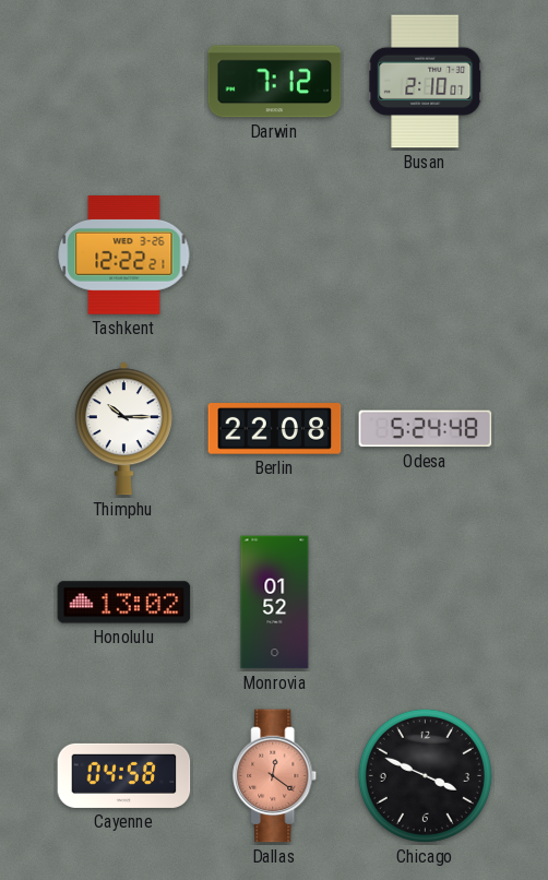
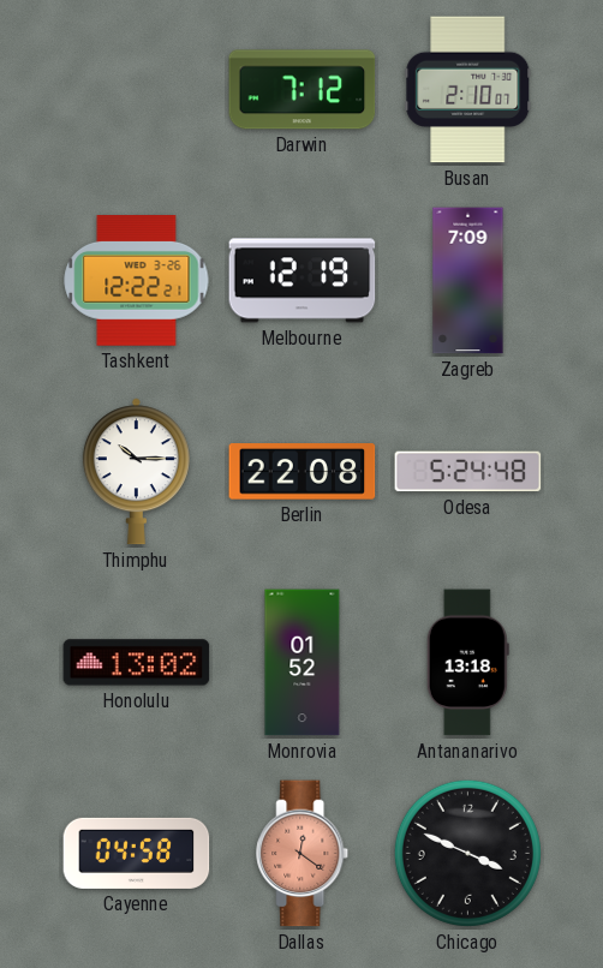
Melbourne: none -> 12:19 (303, 281)
Zagreb: none -> 7:09 (468, 281)
Antananarivo: none -> 13:18 (467, 663)
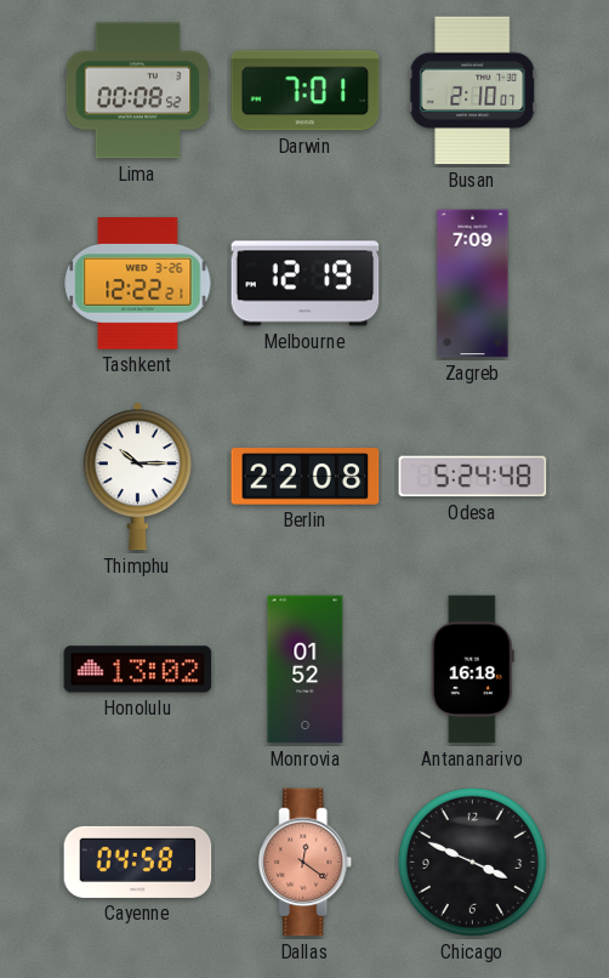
Lima: none -> 00:08 (138, 91)
Darwin: 7:12 -> 7:01 (306, 91)
Antananarivo: 13:18 -> 16:18 (472, 670)
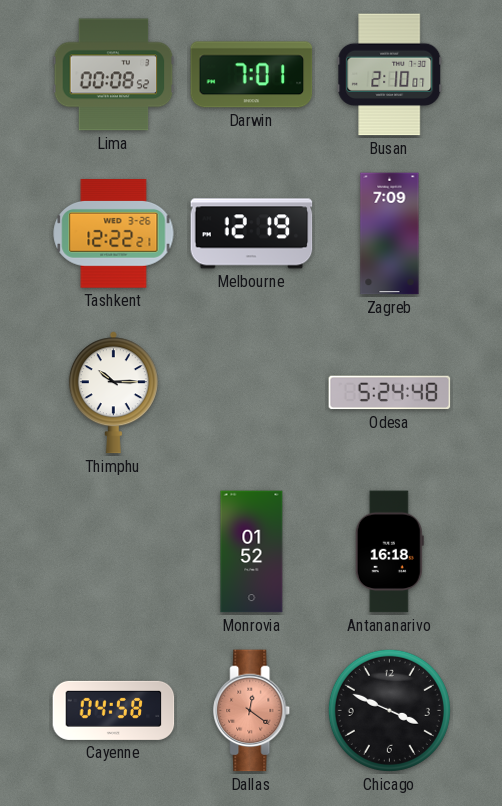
Berlin: 22:08 -> none (306, 477)
Honolulu: 13:02 -> none (138, 670)
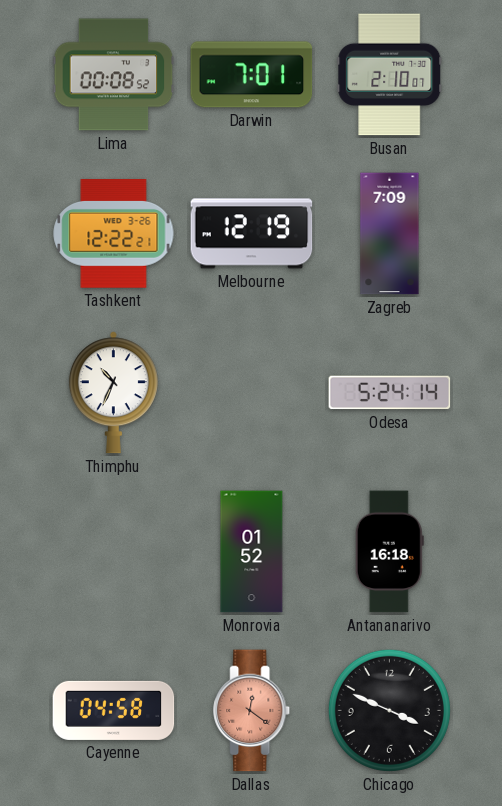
Thimphu: 10:15 -> 10:34 (113, 393)
Odesa: 5:24:48 -> 5:24:14 (390, 393)
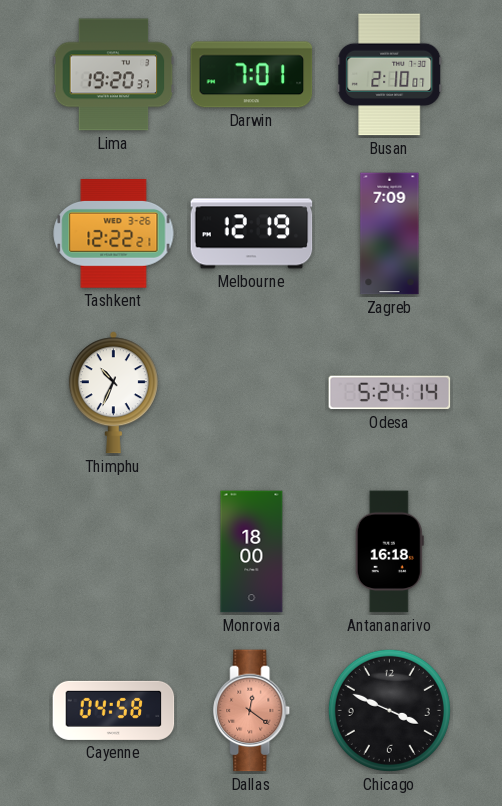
Lima: 00:08 -> 19:20 (114, 75)
Monrovia: 01:52 -> 18:00 (252, 552)
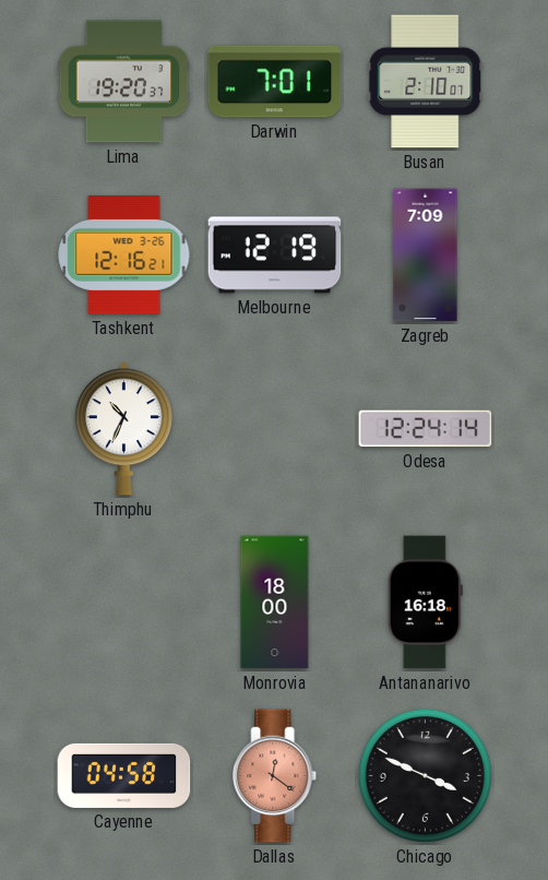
Tashkent: 12:22 -> 12:16 (124, 255)
Odesa: 5:24 -> 12:24 (426, 429)
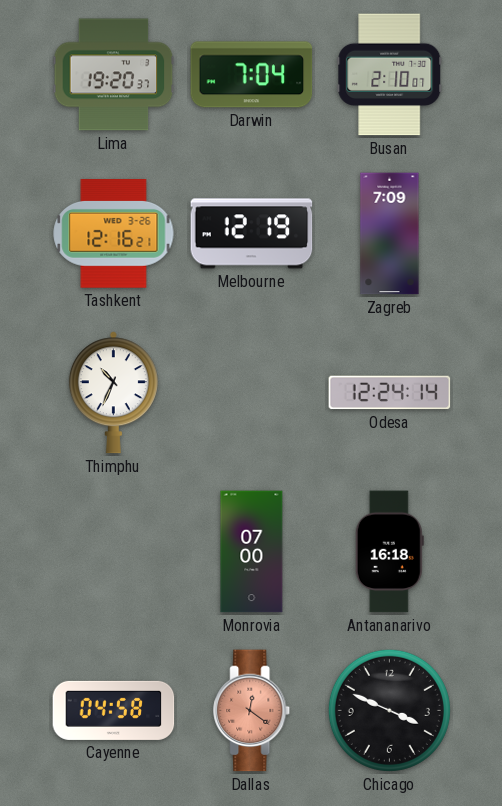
Darwin: 7:01 -> 7:04 (252, 75)
Monrovia: 18:00 -> 07:00 (252, 552)
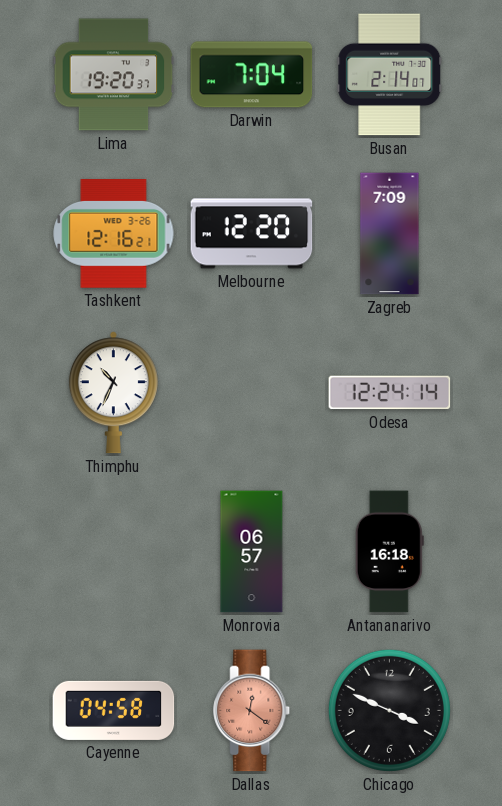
Busan: 2:10 -> 2:14 (390, 75)
Melbourne: 12:19 -> 12:20 (252, 234)
Monrovia: 07:00 -> 06:57 (252, 552)
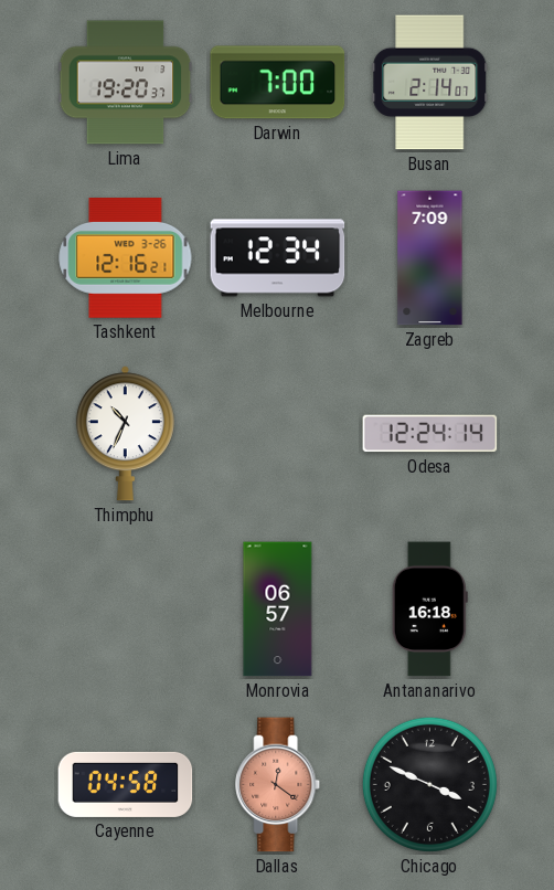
Darwin: 7:04 -> 7:00 (278, 83)
Melbourne: 12:20 -> 12:34 (278, 258)
